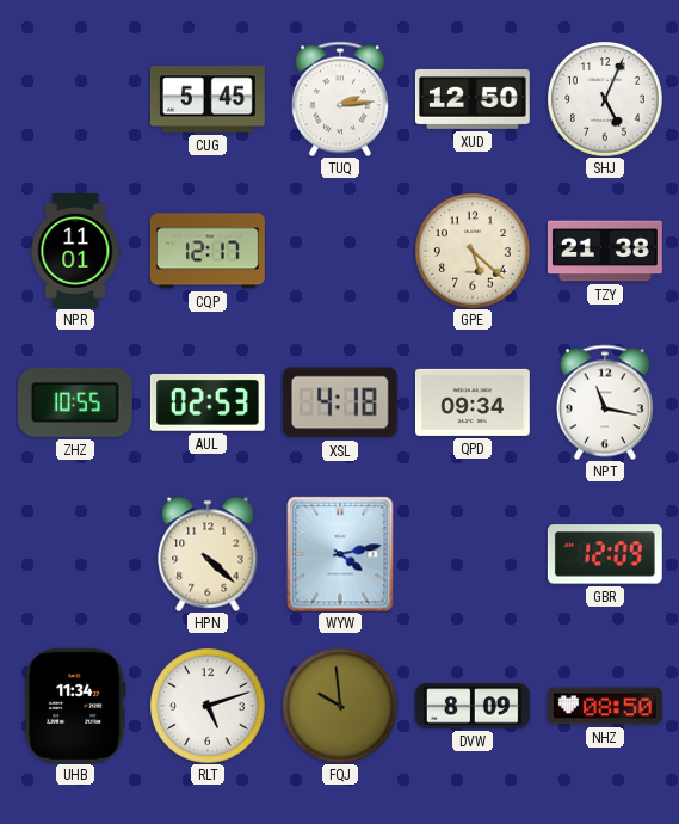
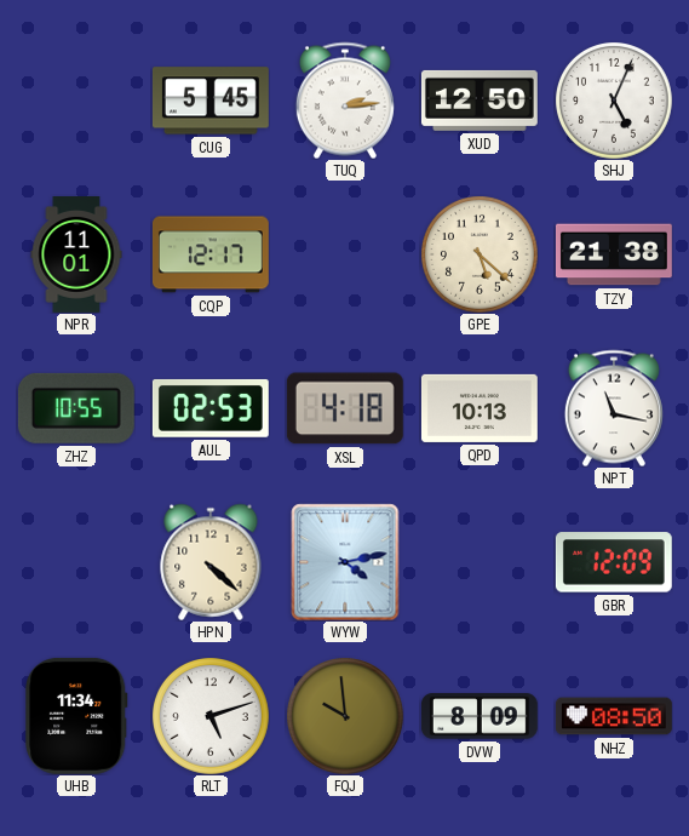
QPD: 09:34 -> 10:13 (480, 408)
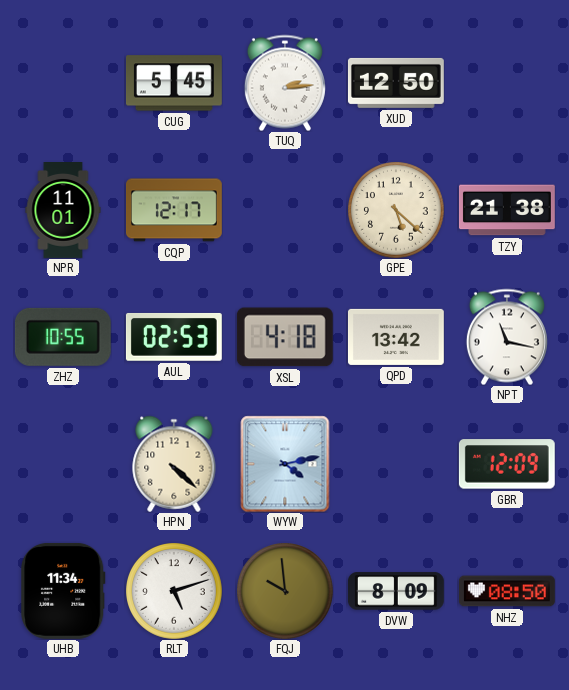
SHJ: 5:04 -> none (614, 101)
QPD: 10:13 -> 13:42 (396, 337)
